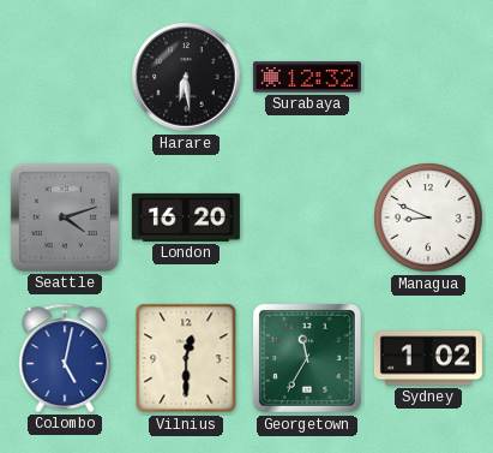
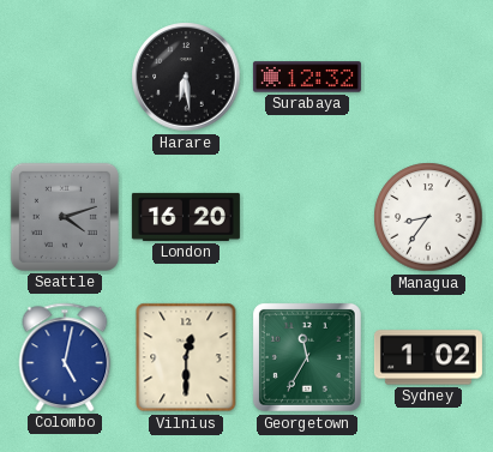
Managua: 8:49 -> 8:36 (428, 217)
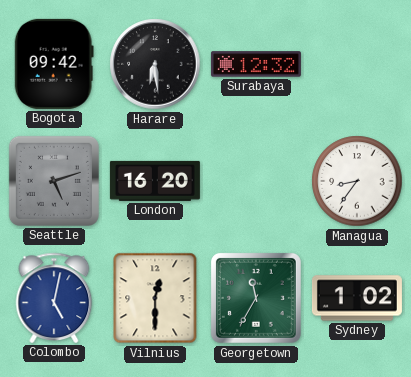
Bogota: none -> 09:42 (54, 64)
Seattle: 4:12 -> 5:12 (54, 181)
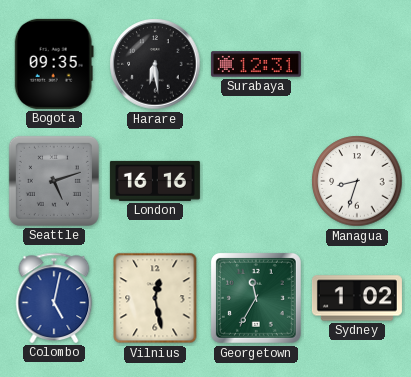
Bogota: 09:42 -> 09:35 (54, 64)
Surabaya: 12:32 -> 12:31 (256, 64)
London: 16:20 -> 16:16 (155, 181)
Managua: 8:36 -> 8:33 (357, 181)
Vilnius: 12:30 -> 12:28 (155, 298)
